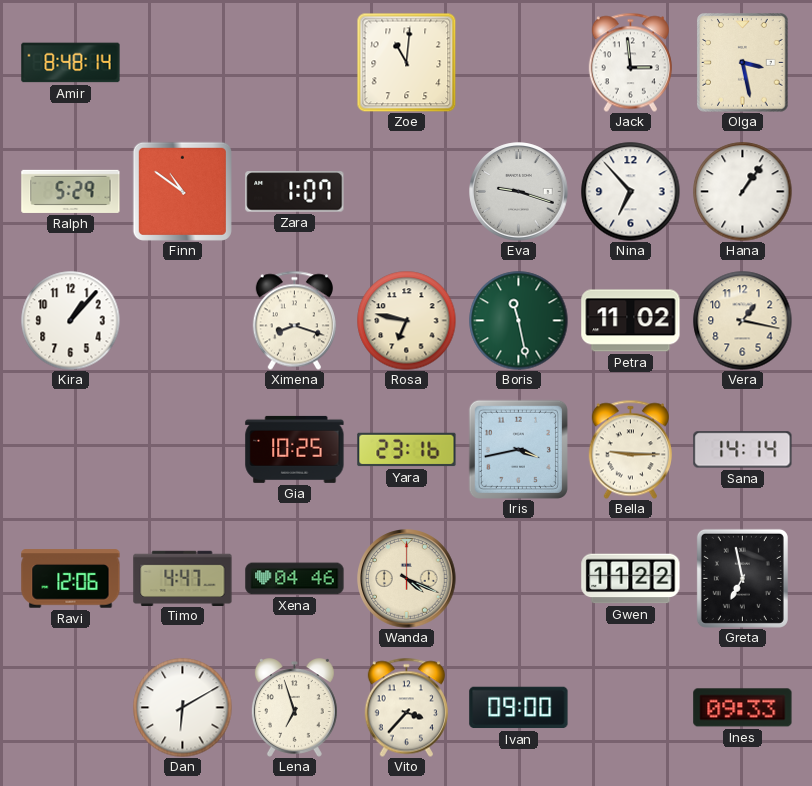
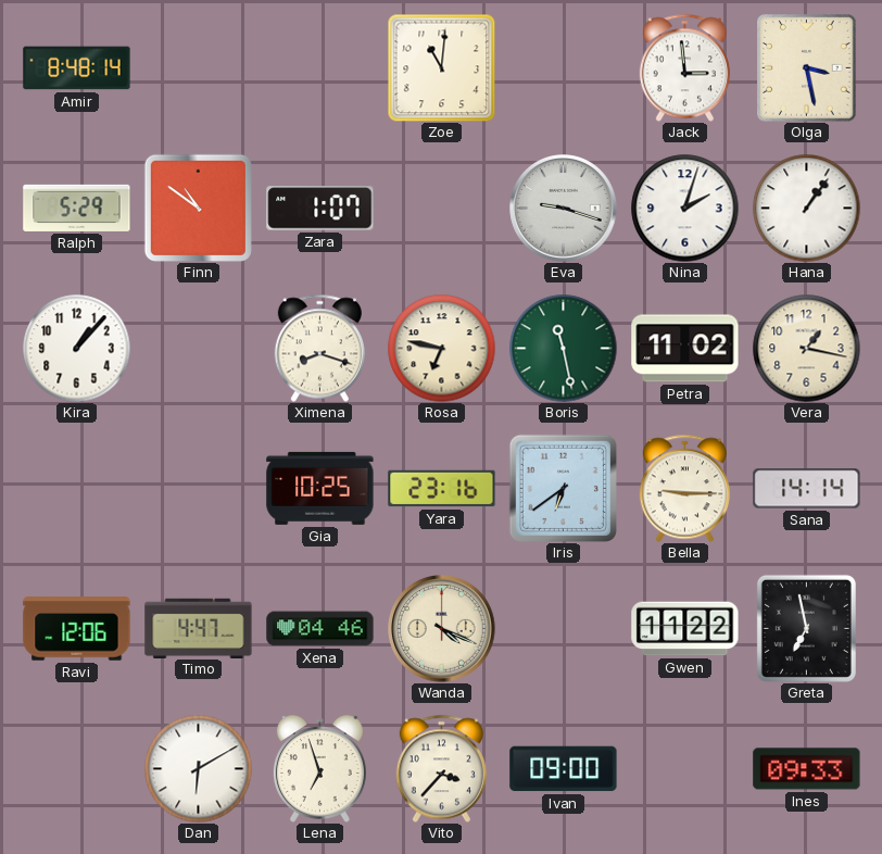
Nina: 6:53 -> 2:03 (685, 209)
Iris: 3:43 -> 6:39 (563, 488)
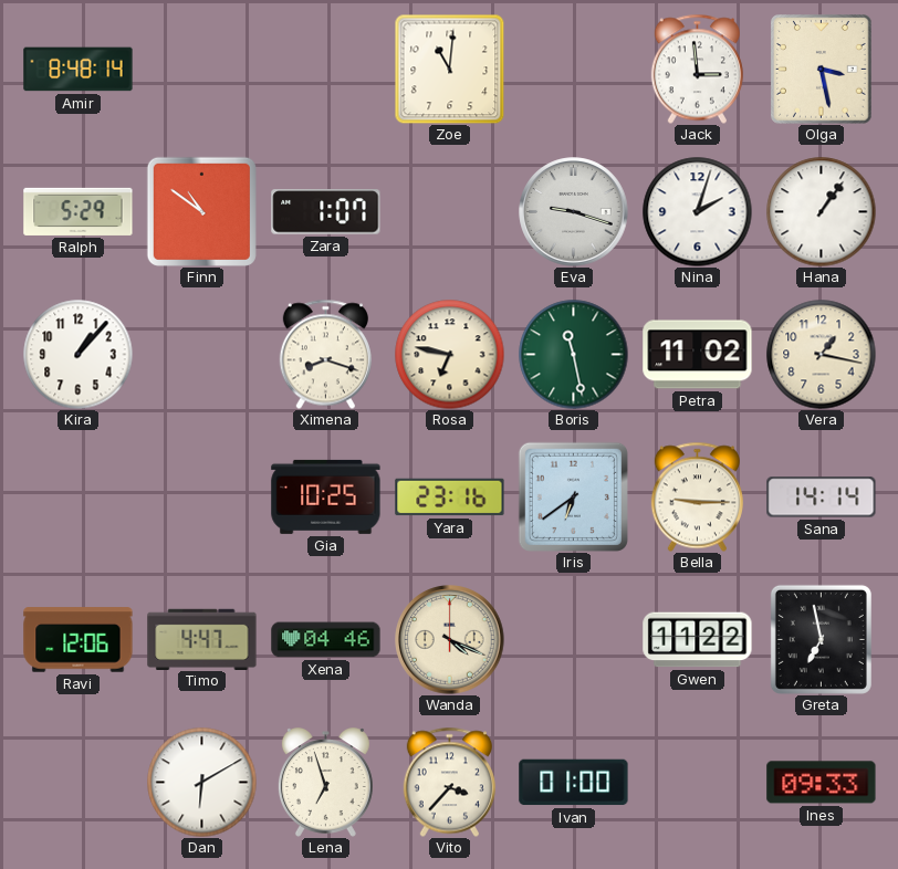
Ivan: 09:00 -> 01:00 (574, 783)
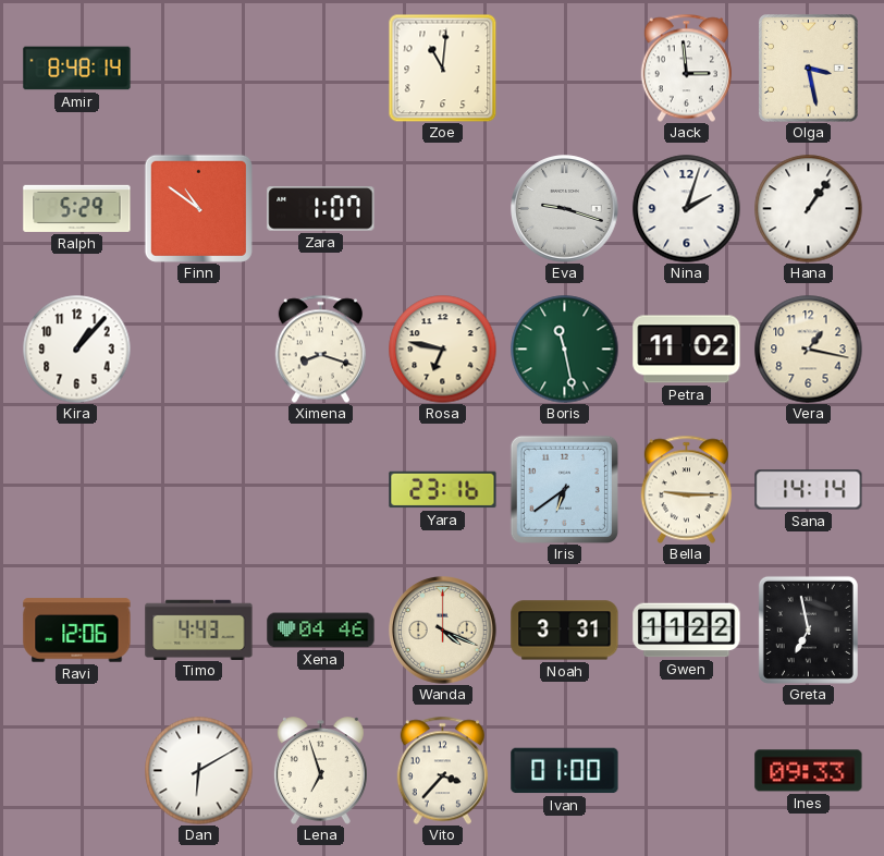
Gia: 10:25 -> none (326, 496)
Timo: 4:47 -> 4:43 (199, 629)
Noah: none -> 3:31 (565, 631)
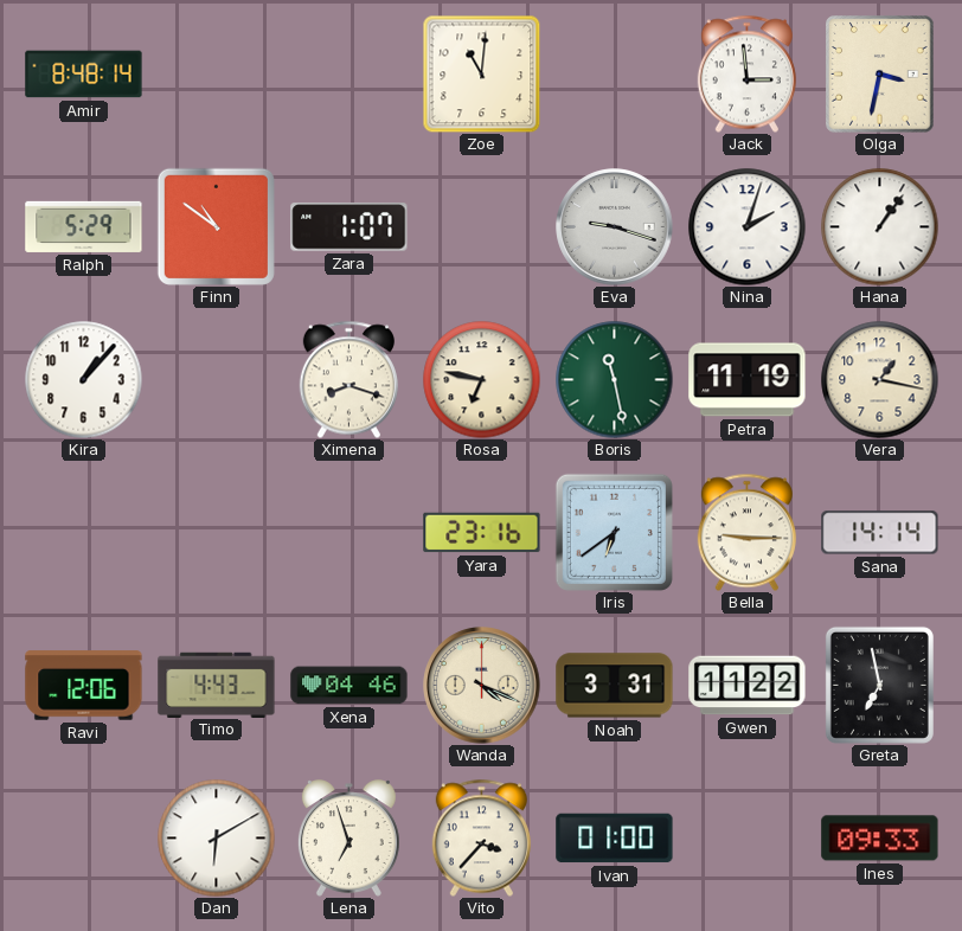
Olga: 3:28 -> 3:32 (880, 75)
Petra: 11:02 -> 11:19 (748, 380)
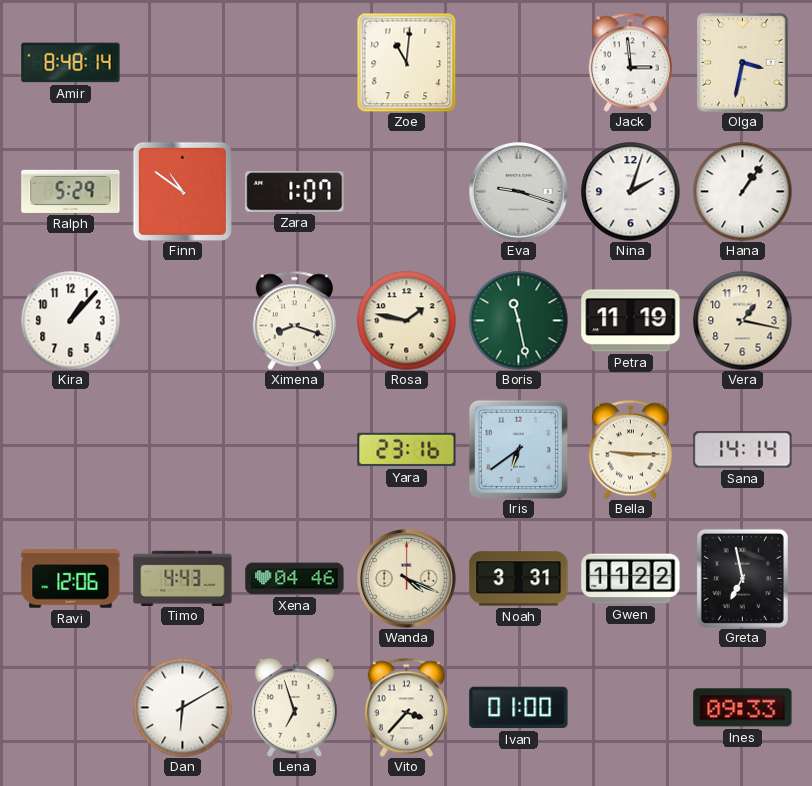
Rosa: 6:47 -> 1:47 (407, 321)
